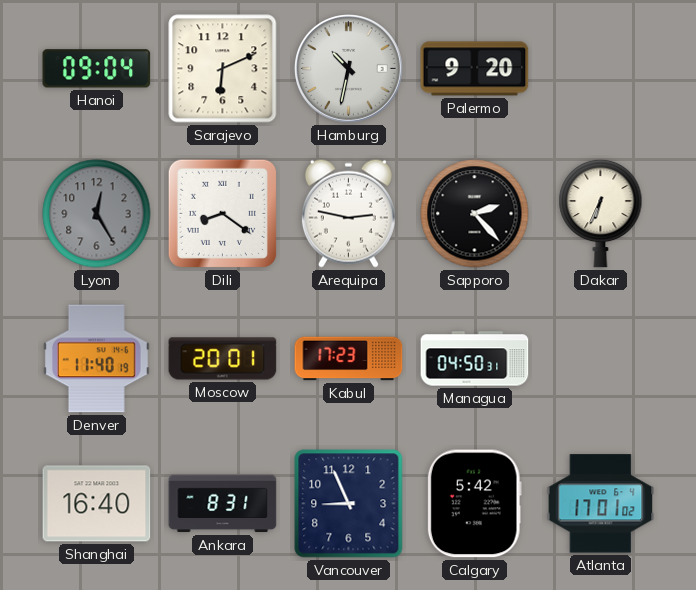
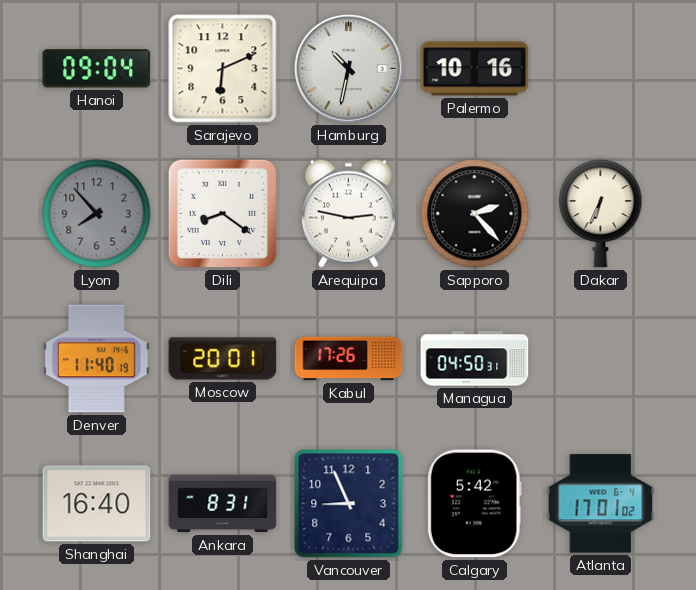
Palermo: 9:20 -> 10:16 (475, 69)
Lyon: 12:25 -> 7:53 (97, 214)
Kabul: 17:23 -> 17:26 (349, 359)
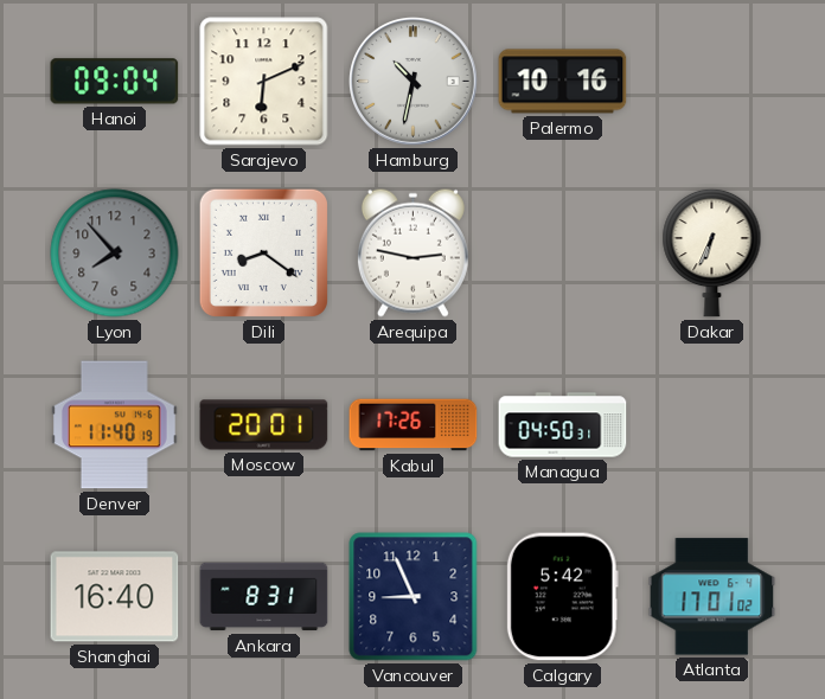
Sapporo: 2:23 -> none (475, 214)
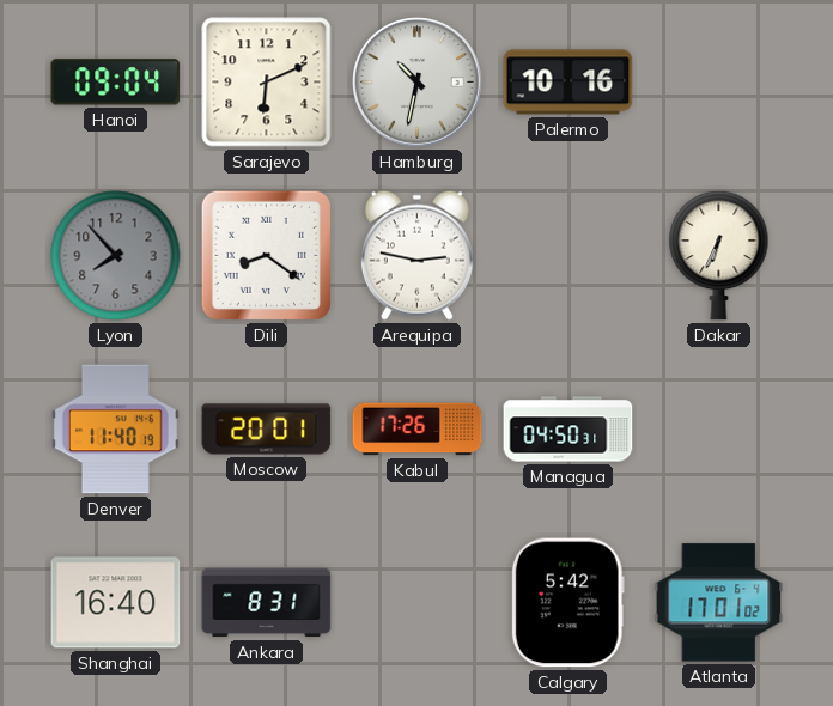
Vancouver: 8:56 -> none (414, 597)
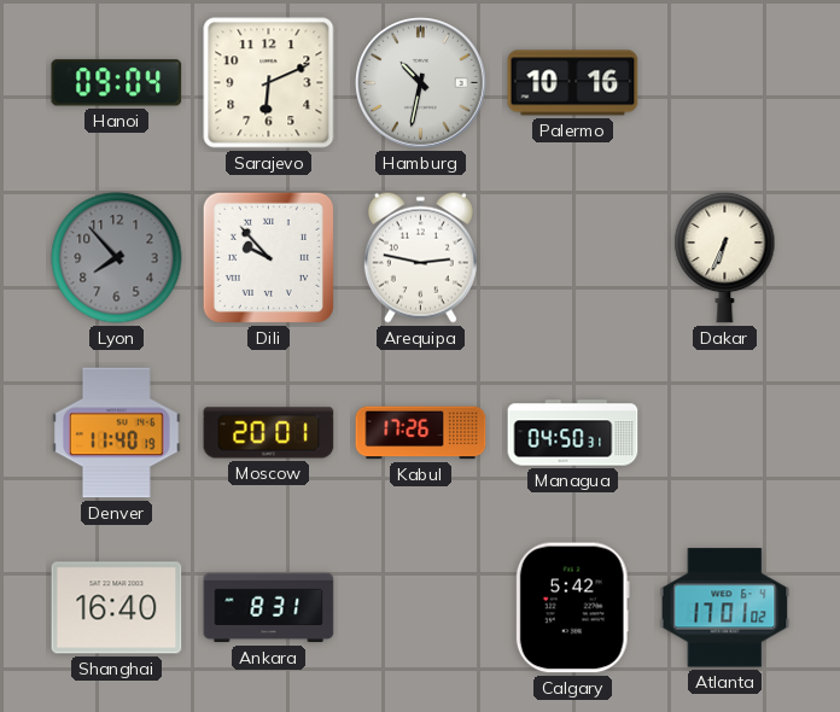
Dili: 8:21 -> 9:53 (268, 257)
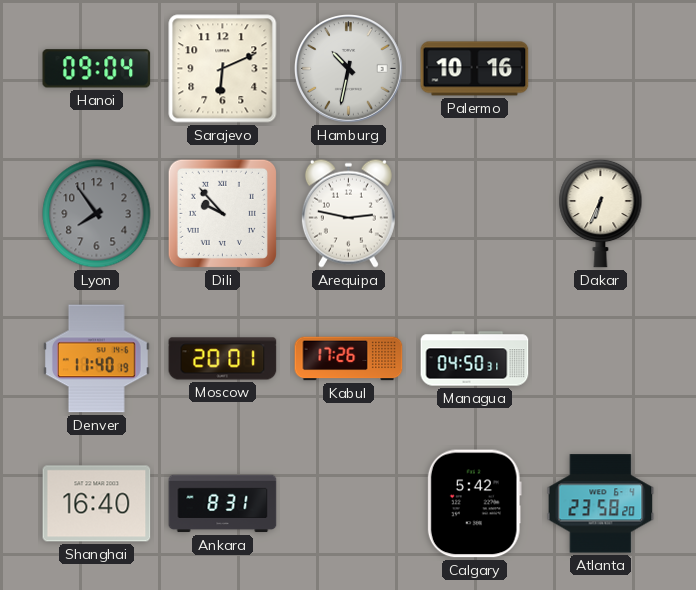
Lyon: 7:53 -> 7:54 (97, 214)
Atlanta: 17:01 -> 23:58 (601, 504)
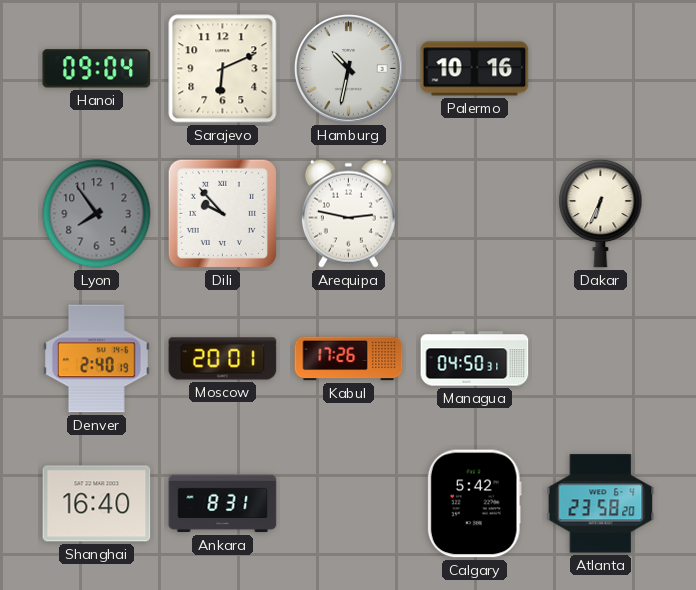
Denver: 11:40 -> 2:40 (96, 359)
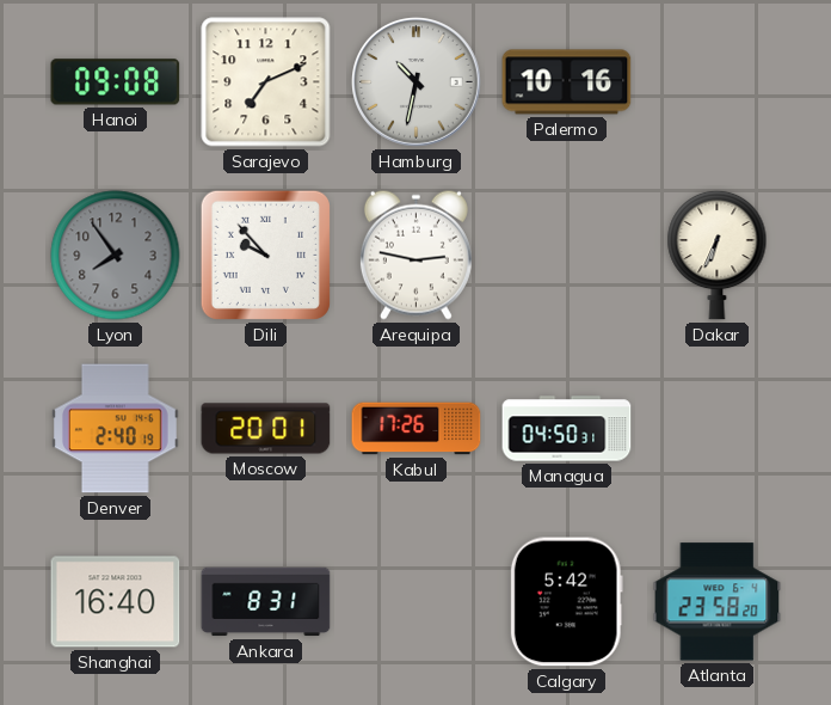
Hanoi: 09:04 -> 09:08 (116, 82)
Sarajevo: 6:11 -> 7:11 (266, 82)
